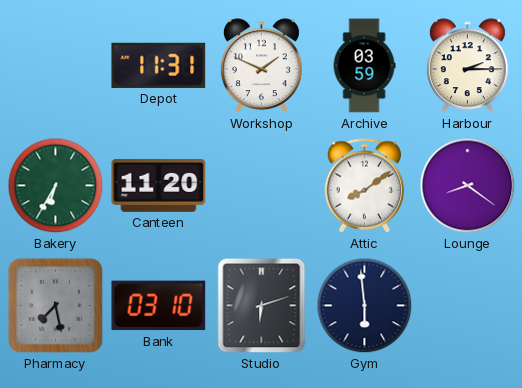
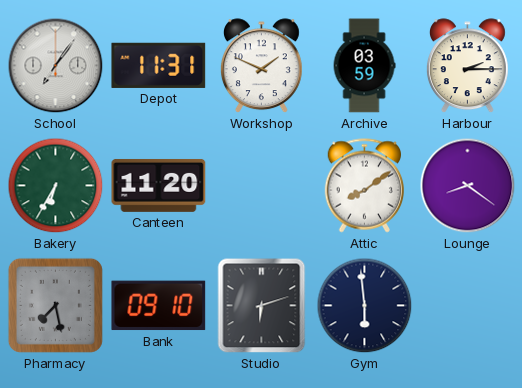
School: none -> 7:06 (56, 66)
Bank: 03:10 -> 09:10 (159, 306)
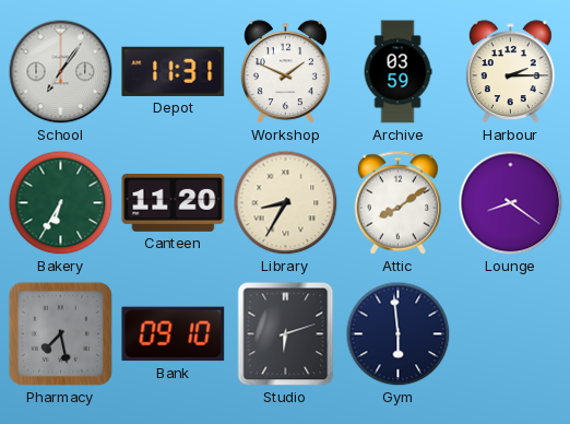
Library: none -> 8:35 (286, 203)
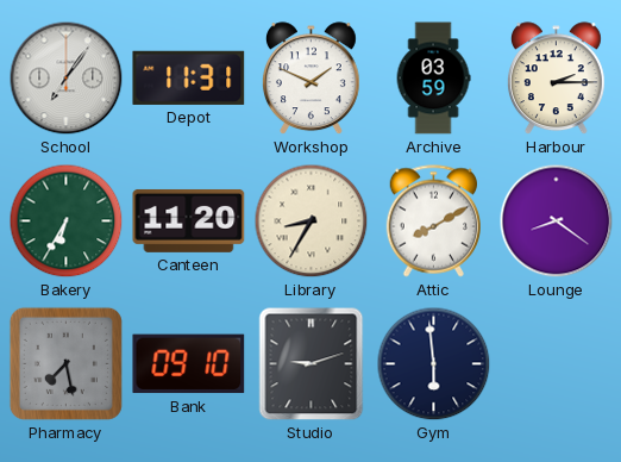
Attic: 8:09 -> 8:10 (433, 221)
Studio: 6:12 -> 9:12 (312, 364)
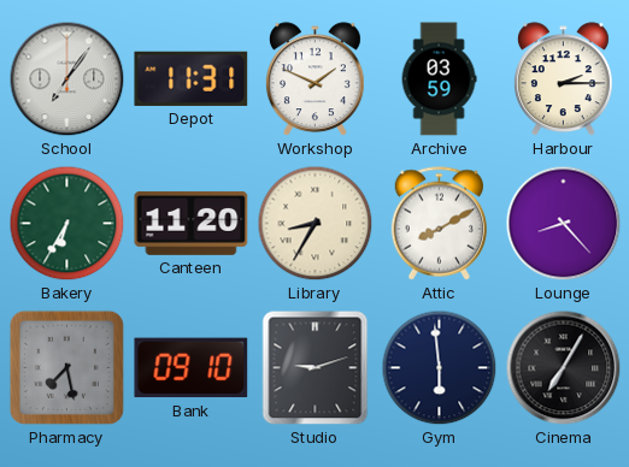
Lounge: 8:21 -> 8:23 (564, 224)
Cinema: none -> 7:05 (564, 368)
